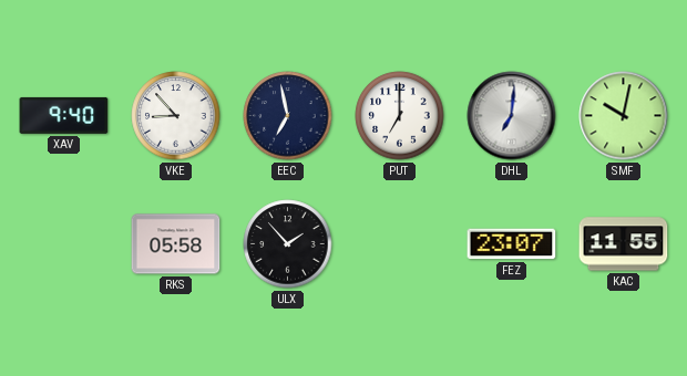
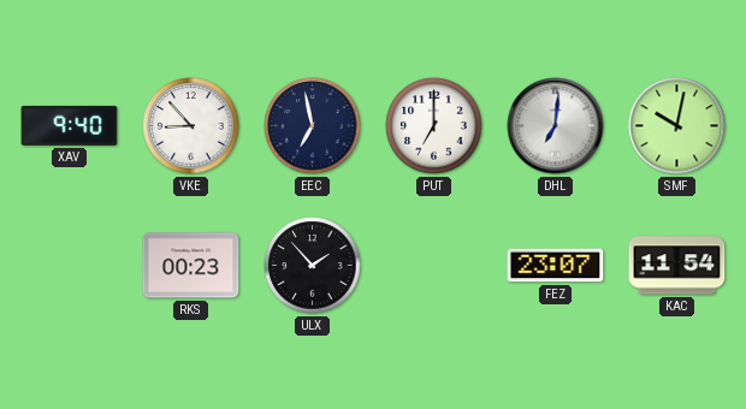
RKS: 05:58 -> 00:23 (191, 266)
KAC: 11:55 -> 11:54 (677, 266)
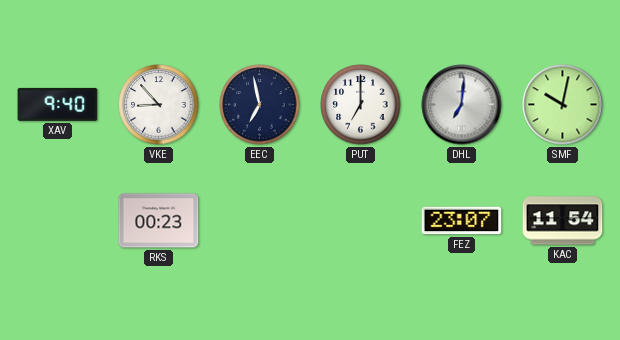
ULX: 1:53 -> none (313, 266)
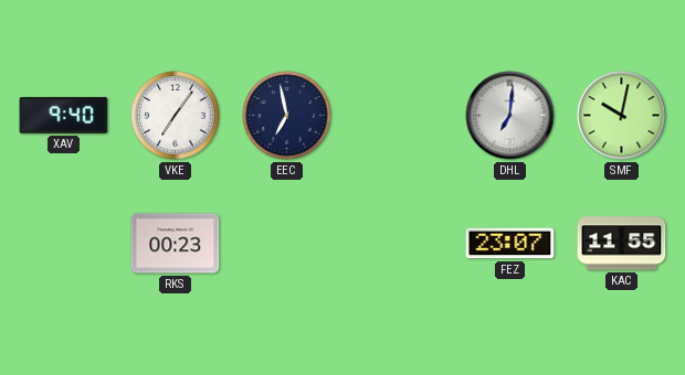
VKE: 8:53 -> 7:06 (176, 116)
PUT: 7:00 -> none (361, 105)
KAC: 11:54 -> 11:55 (622, 244)
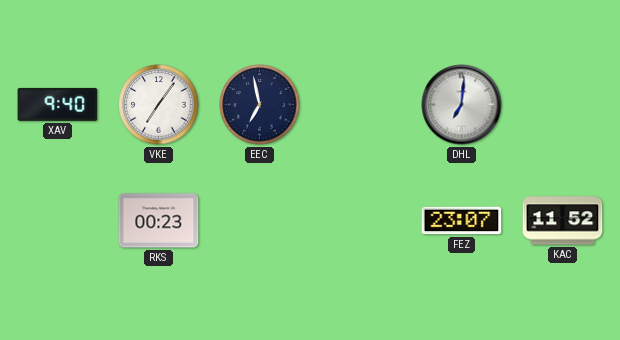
SMF: 10:02 -> none (622, 116)
KAC: 11:55 -> 11:52 (563, 221)
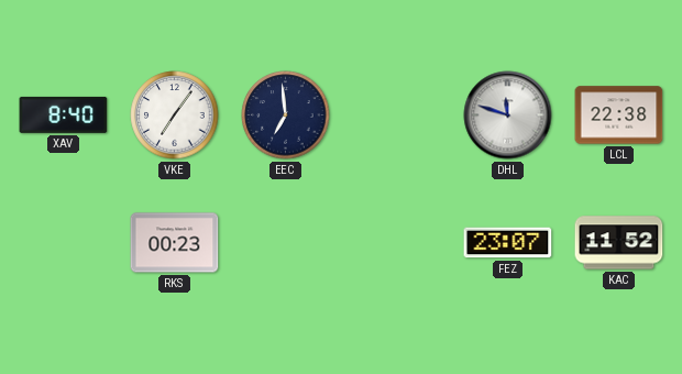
XAV: 9:40 -> 8:40 (64, 114)
EEC: 6:58 -> 6:59 (286, 116)
DHL: 7:01 -> 11:48 (508, 116)
LCL: none -> 22:38 (619, 116)
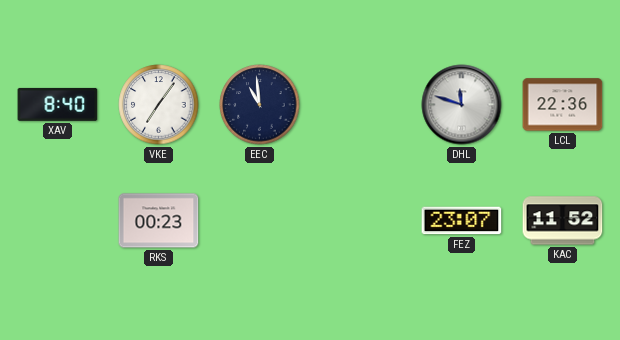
EEC: 6:59 -> 10:59 (260, 105)
LCL: 22:38 -> 22:36 (563, 105)
